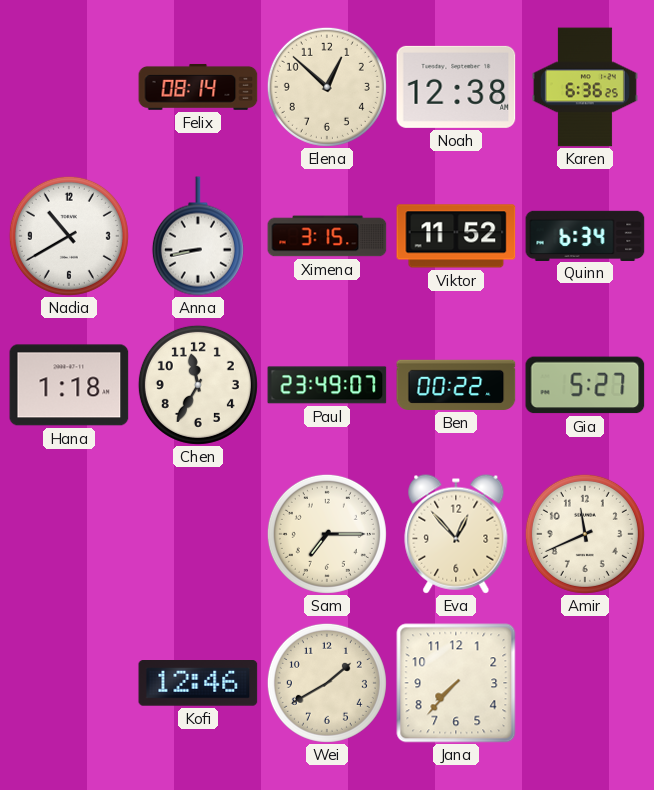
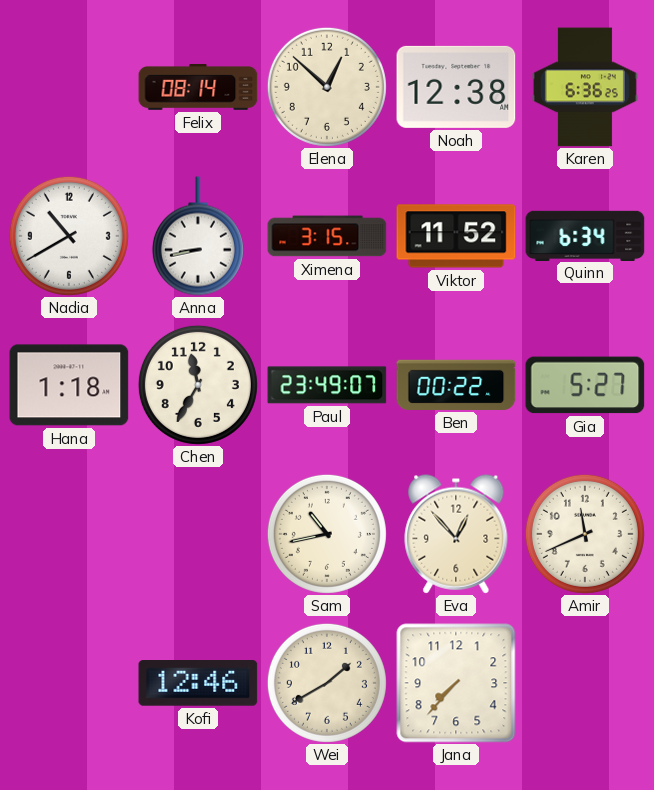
Sam: 7:15 -> 10:43 (327, 534)
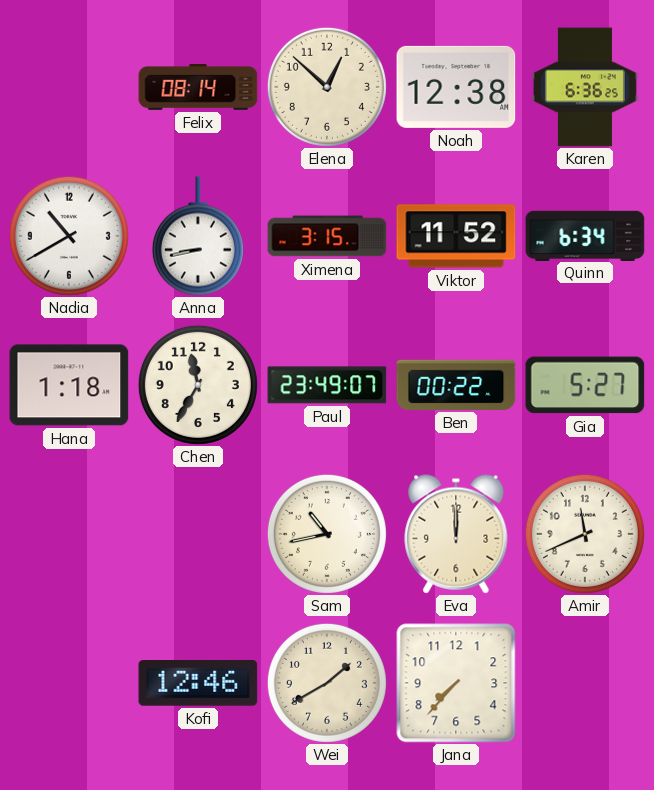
Eva: 12:53 -> 12:00 (456, 534)
